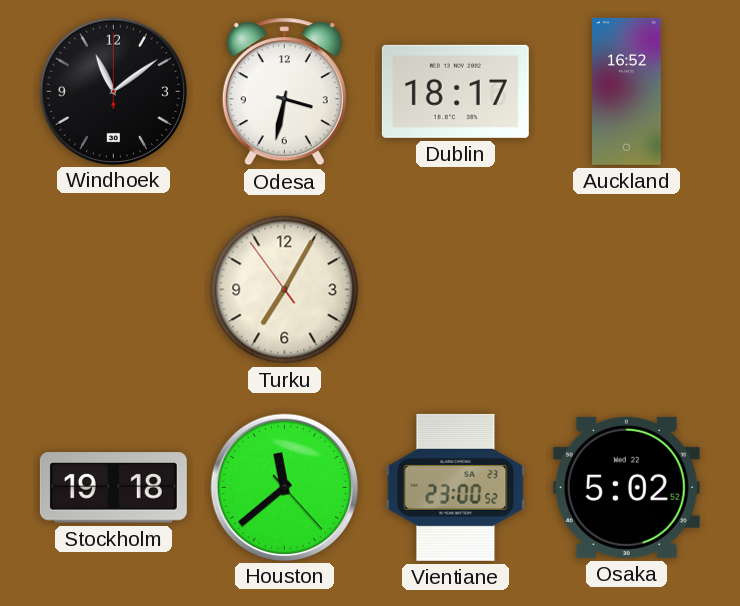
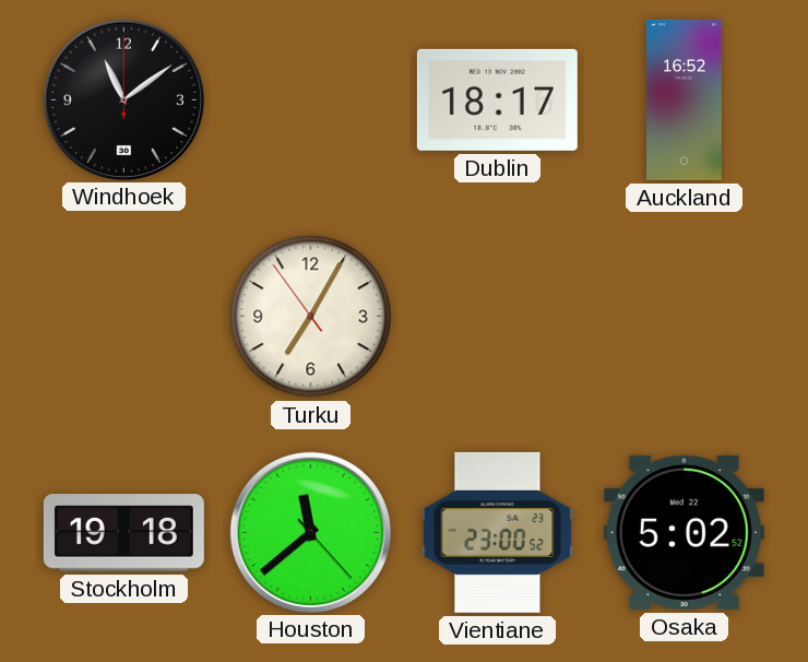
Odesa: 3:32 -> none (284, 92)
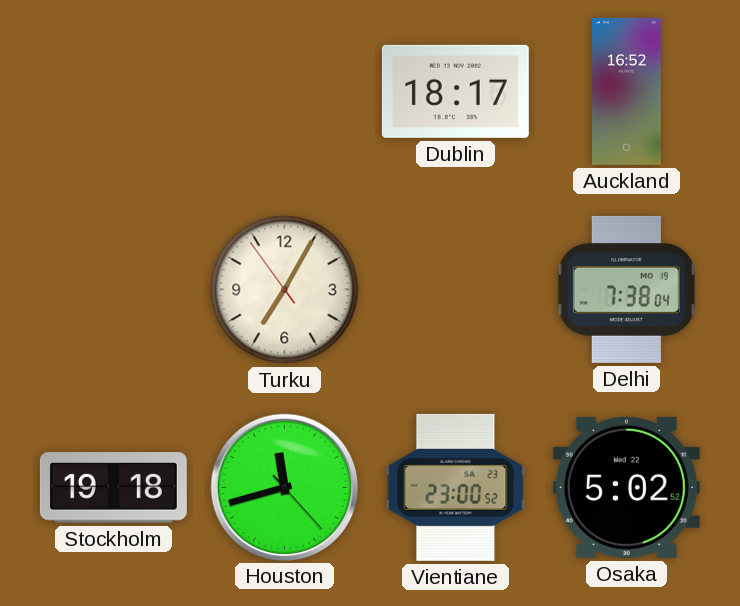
Windhoek: 11:09 -> none (123, 99)
Delhi: none -> 7:38 (626, 289)
Houston: 11:38 -> 11:42 (284, 487)
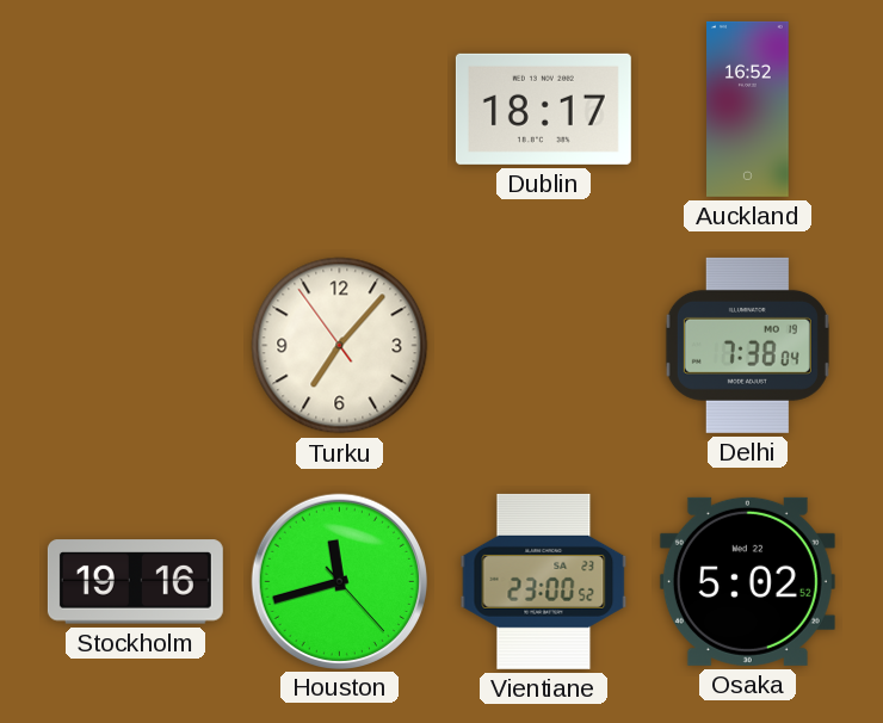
Turku: 7:04 -> 7:06 (340, 346)
Stockholm: 19:18 -> 19:16 (135, 582)
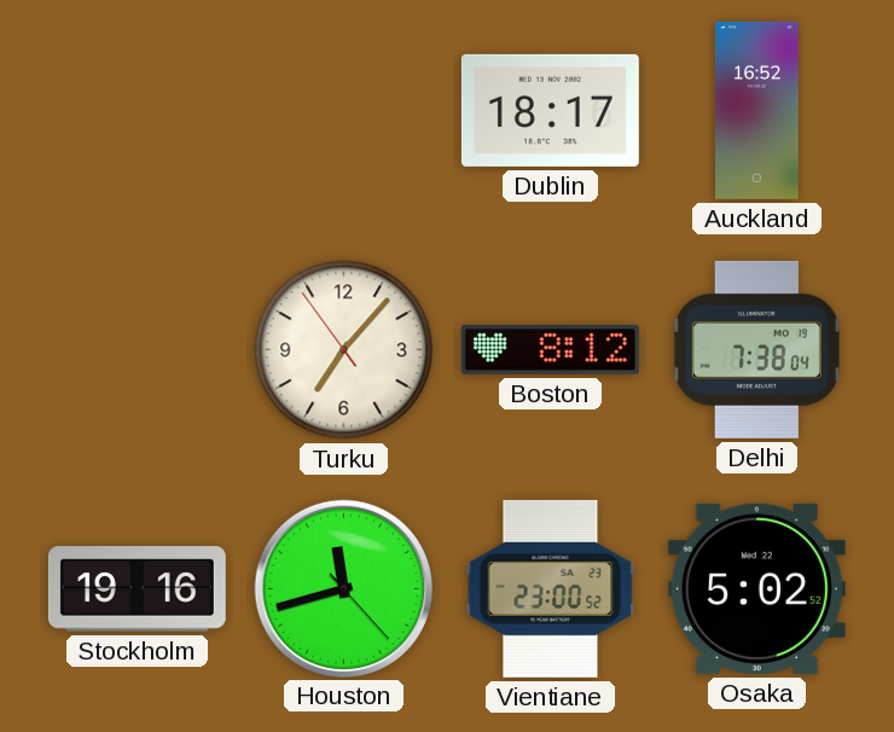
Boston: none -> 8:12 (550, 350)
